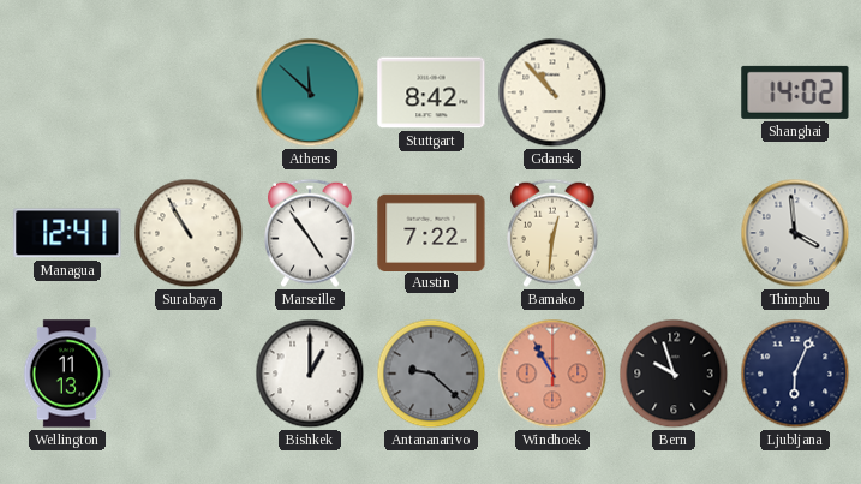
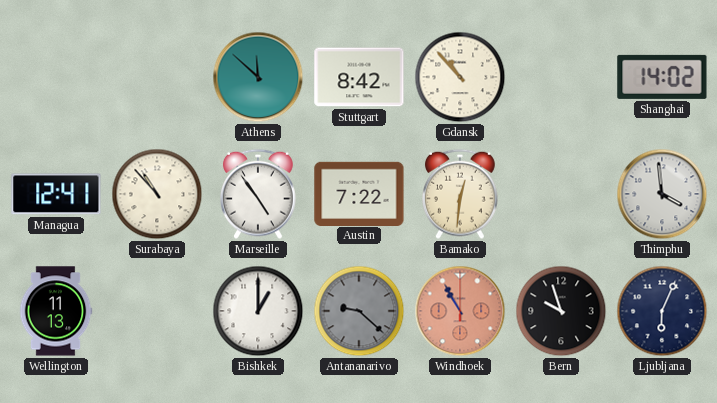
Surabaya: 10:55 -> 10:53 (157, 194)
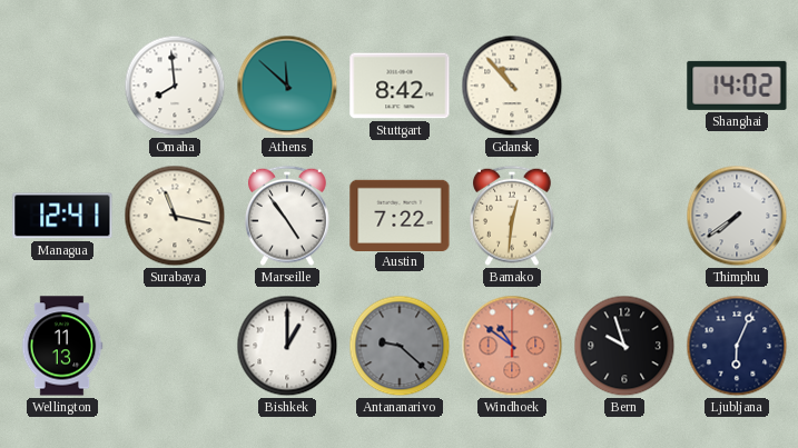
Omaha: none -> 7:59 (175, 86)
Surabaya: 10:53 -> 11:17 (175, 216)
Thimphu: 3:59 -> 7:39 (737, 216)
Windhoek: 10:55 -> 10:51 (512, 346)
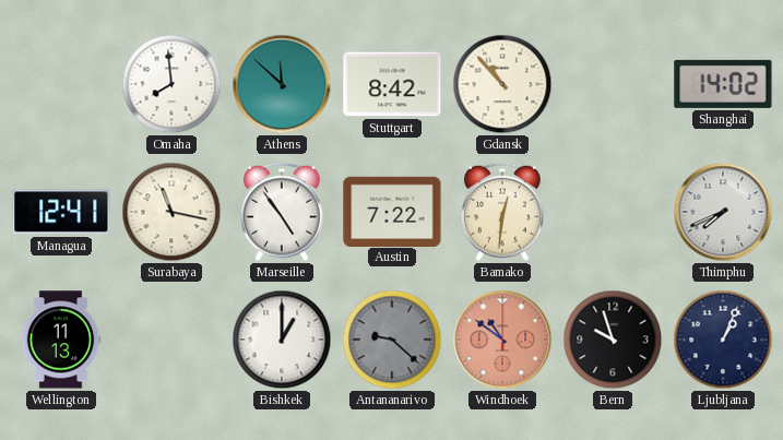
Thimphu: 7:39 -> 7:41 (723, 212)
Ljubljana: 6:04 -> 1:04 (723, 340)
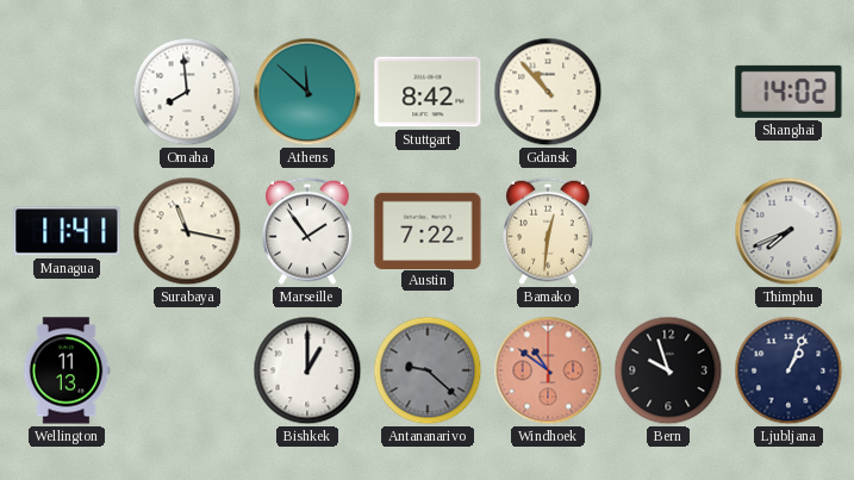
Managua: 12:41 -> 11:41 (67, 231)
Marseille: 4:54 -> 1:54 (308, 231)
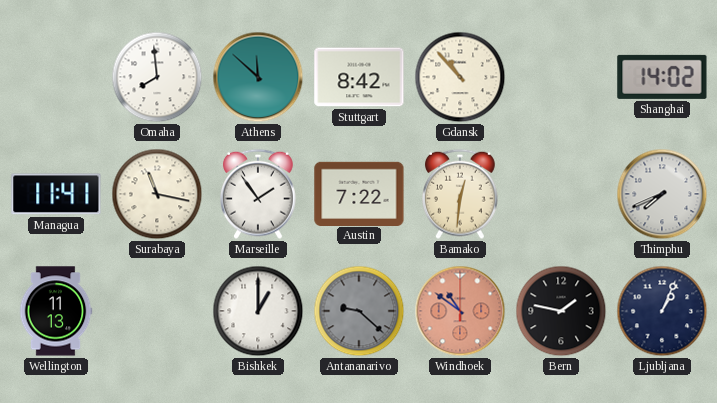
Bern: 9:57 -> 1:47 (561, 311)
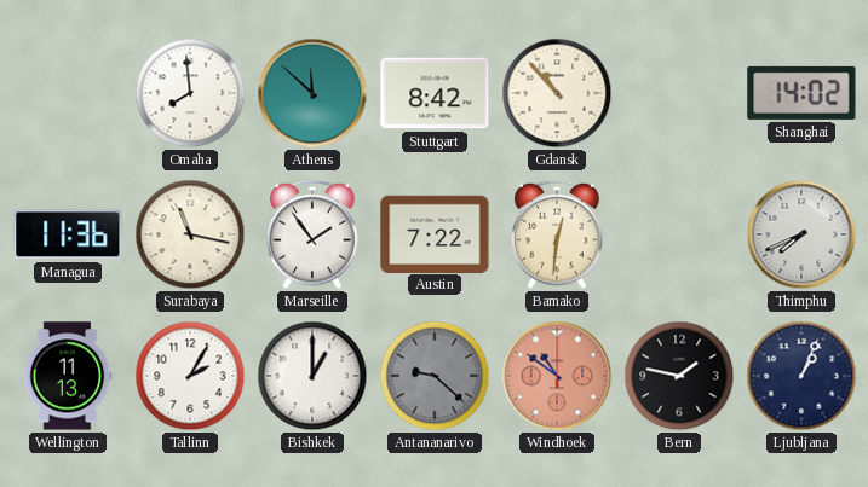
Managua: 11:41 -> 11:36 (68, 234)
Tallinn: none -> 2:05 (190, 376)
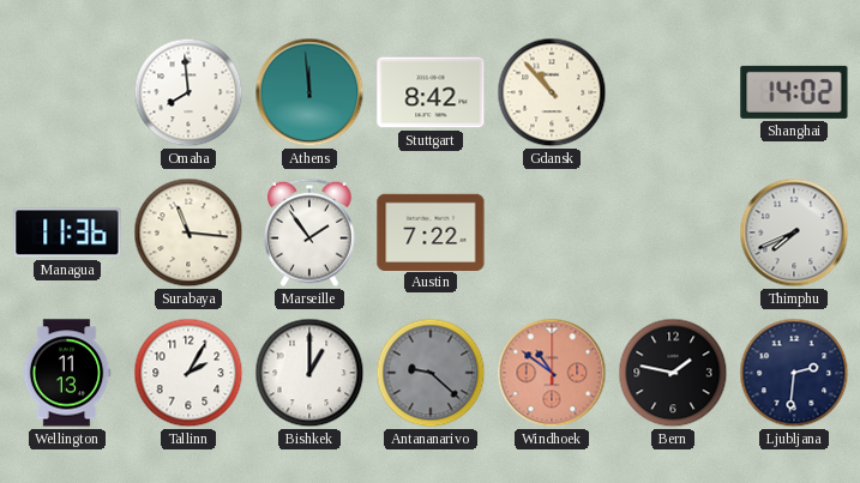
Athens: 11:52 -> 11:59 (309, 92)
Surabaya: 11:17 -> 11:16 (188, 233)
Bamako: 12:31 -> none (558, 234)
Ljubljana: 1:04 -> 2:31 (794, 373)
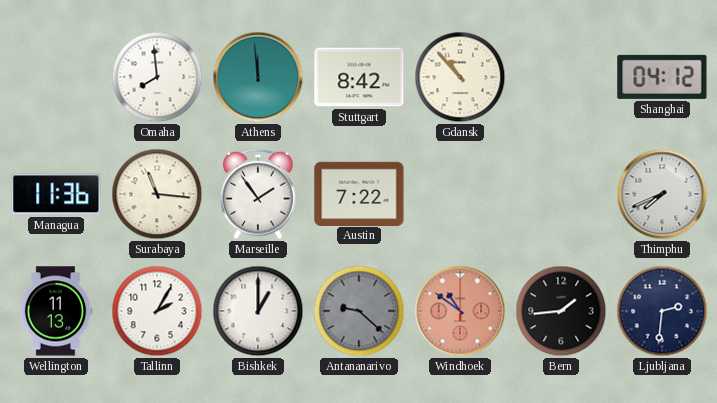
Shanghai: 14:02 -> 04:12 (662, 77)
Bern: 1:47 -> 1:44 (561, 311)
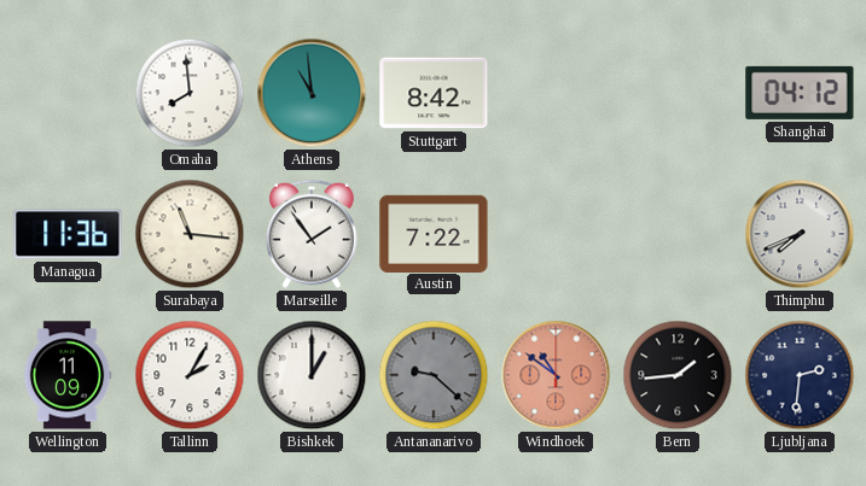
Athens: 11:59 -> 10:59 (312, 93)
Gdansk: 10:53 -> none (460, 77)
Wellington: 11:13 -> 11:09 (68, 375)
